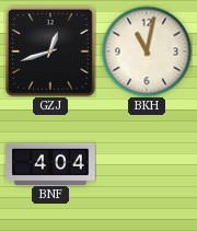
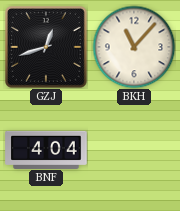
BKH: 11:02 -> 11:07 (134, 47)
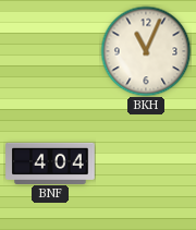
GZJ: 12:42 -> none (46, 47)
BKH: 11:07 -> 11:04 (146, 51)
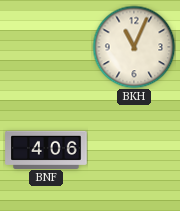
BNF: 4:04 -> 4:06 (46, 149)
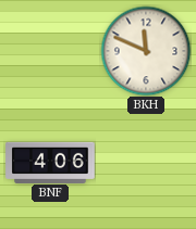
BKH: 11:04 -> 11:49 (146, 51)
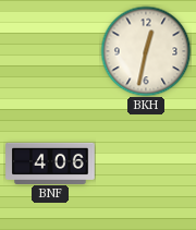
BKH: 11:49 -> 12:32 (146, 51)
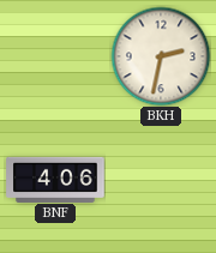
BKH: 12:32 -> 2:32 (161, 56)
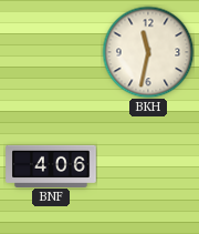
BKH: 2:32 -> 11:32 (148, 52)
